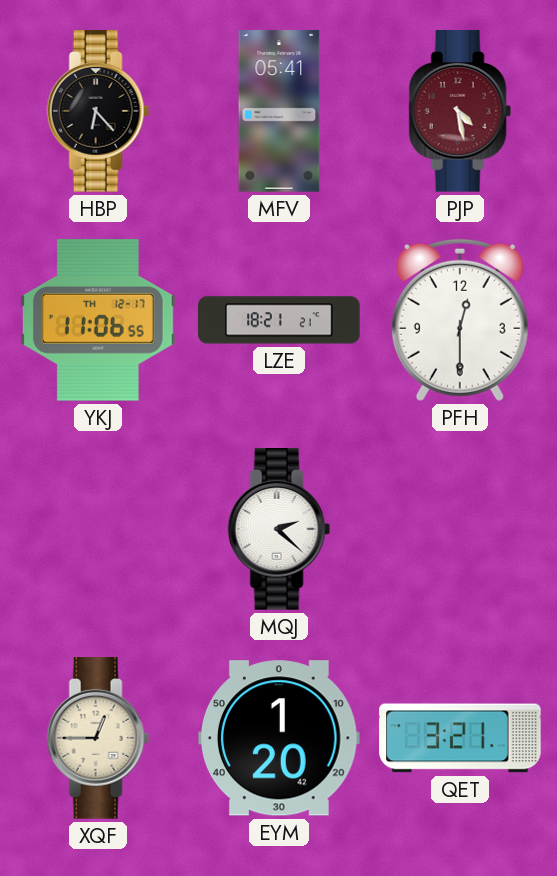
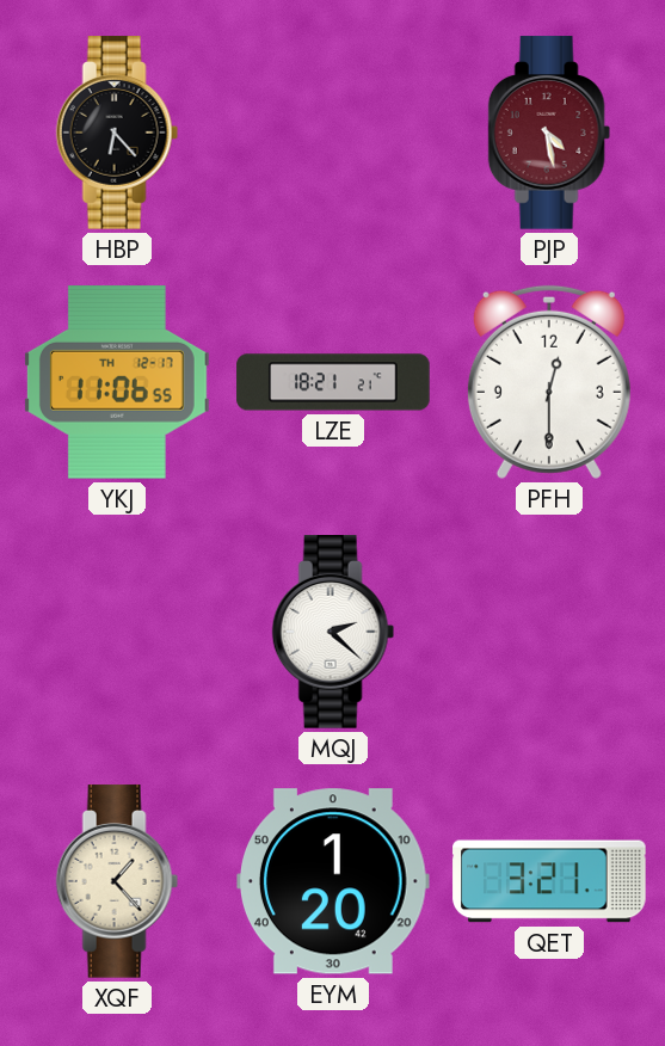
MFV: 05:41 -> none (279, 111)
XQF: 12:45 -> 1:23 (117, 881)
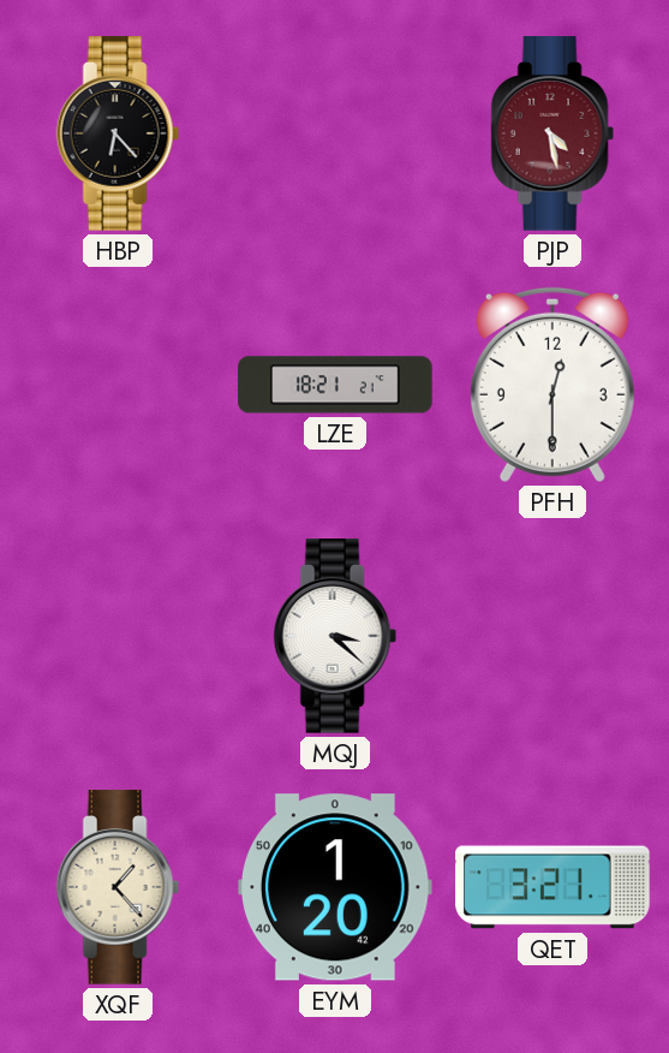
YKJ: 11:06 -> none (117, 383)
MQJ: 2:22 -> 3:22 (335, 636)
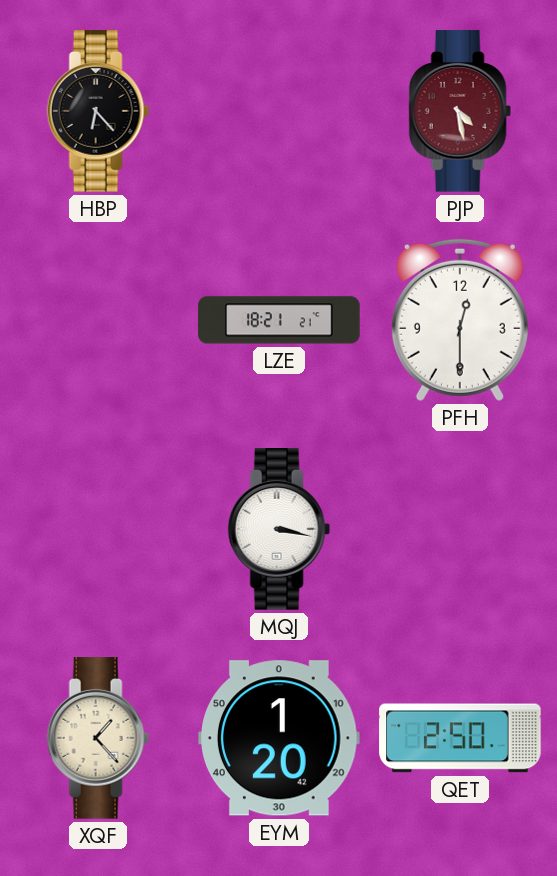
MQJ: 3:22 -> 3:17 (279, 529)
QET: 3:21 -> 2:50 (460, 738)
